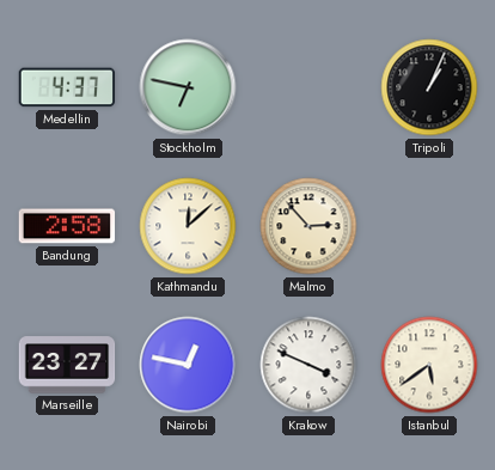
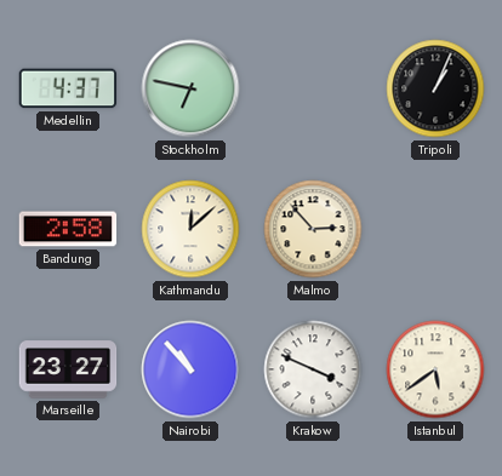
Nairobi: 12:47 -> 10:53 (190, 369)
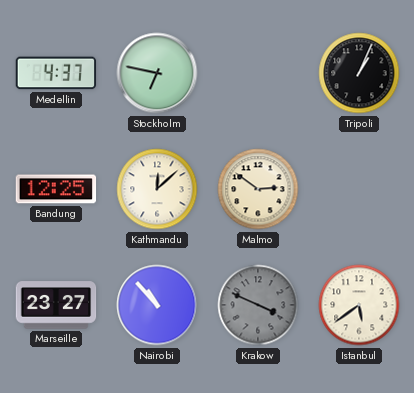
Bandung: 2:58 -> 12:25 (56, 189)
Malmo: 2:53 -> 2:51 (258, 189)
Krakow dial: white -> grey (258, 305)
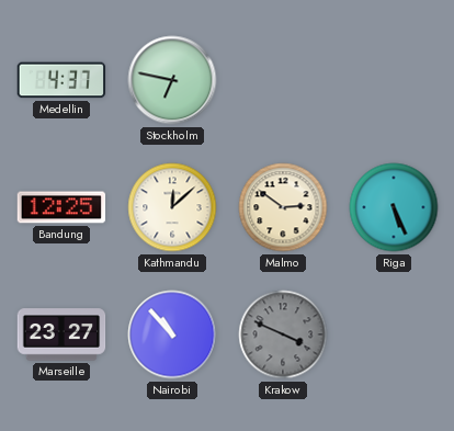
Tripoli: 1:04 -> none (359, 73)
Riga: none -> 5:26 (394, 207)
Istanbul: 5:39 -> none (359, 305)
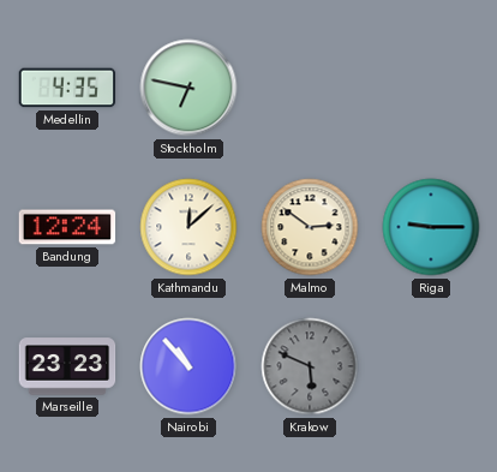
Medellin: 4:37 -> 4:35 (67, 88)
Bandung: 12:25 -> 12:24 (67, 227)
Riga: 5:26 -> 9:15 (431, 227)
Marseille: 23:27 -> 23:23 (67, 366)
Krakow: 3:49 -> 5:49 (310, 366)
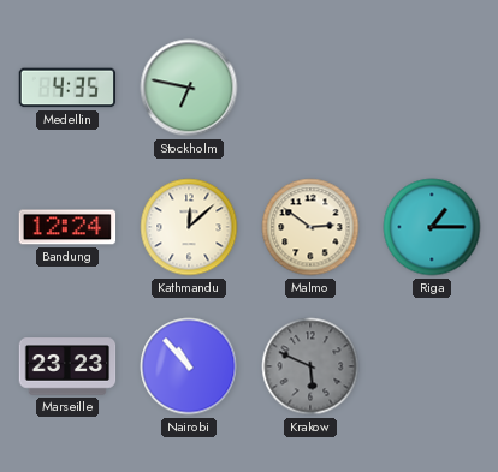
Riga: 9:15 -> 1:15 (432, 227)
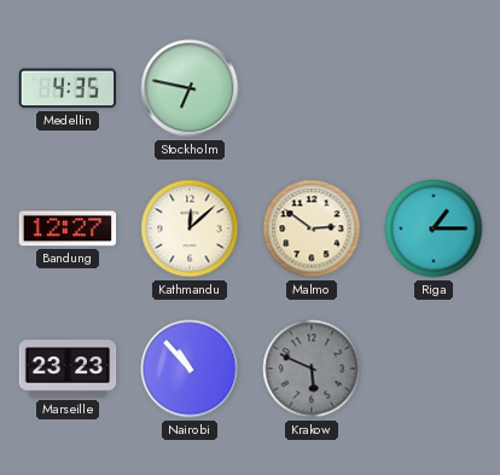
Bandung: 12:24 -> 12:27 (68, 228)
